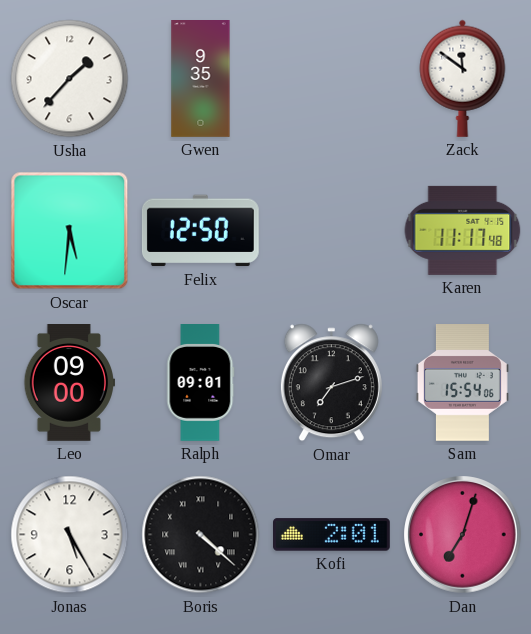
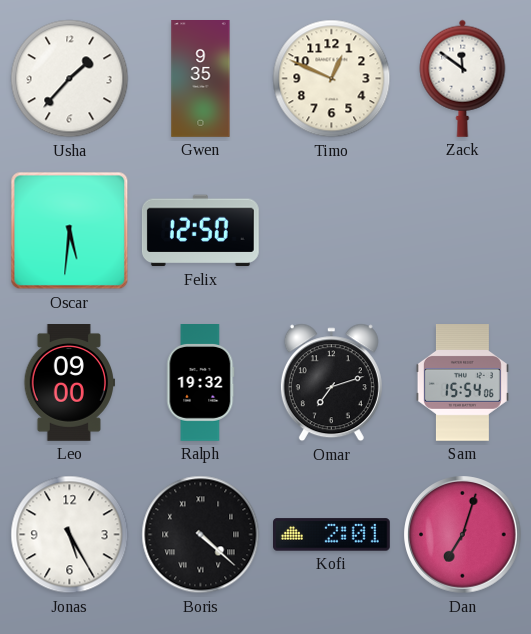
Timo: none -> 12:49 (332, 79)
Karen: 11:17 -> none (463, 230)
Ralph: 09:01 -> 19:32 (201, 383)
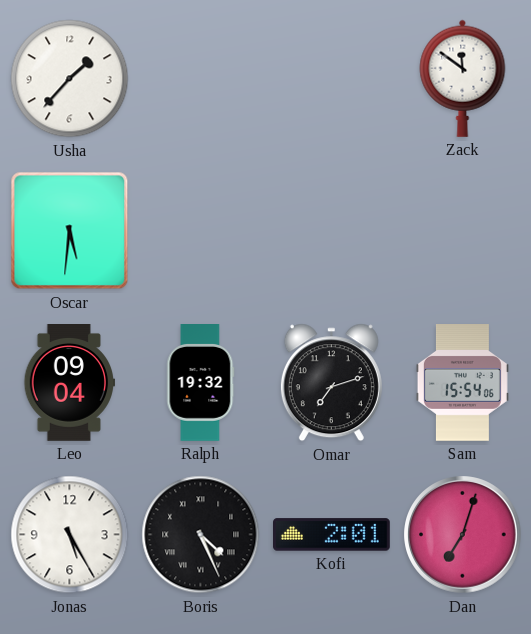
Gwen: 9:35 -> none (201, 79)
Timo: 12:49 -> none (332, 79)
Felix: 12:50 -> none (200, 231)
Leo: 09:00 -> 09:04 (70, 383)
Boris: 4:22 -> 4:26 (201, 535)
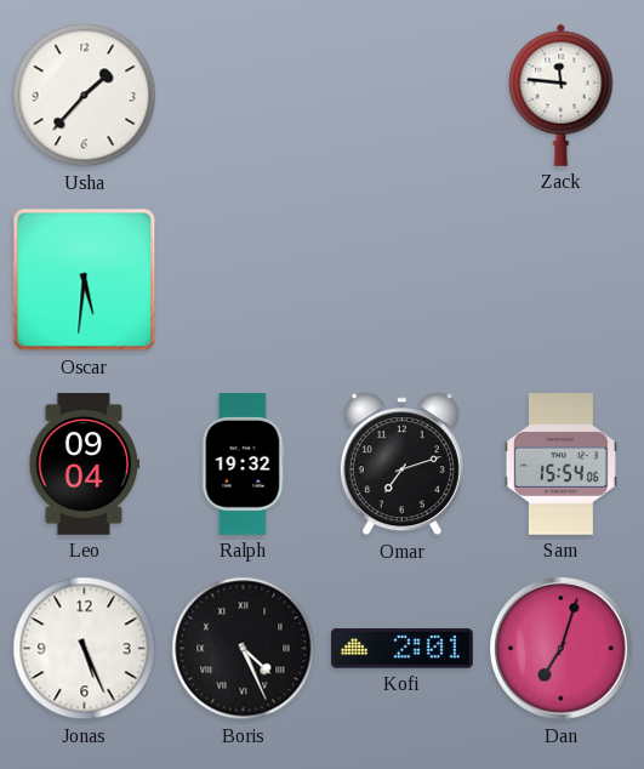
Zack: 11:51 -> 11:46 (562, 95)
Jonas: 5:25 -> 5:26 (85, 649)
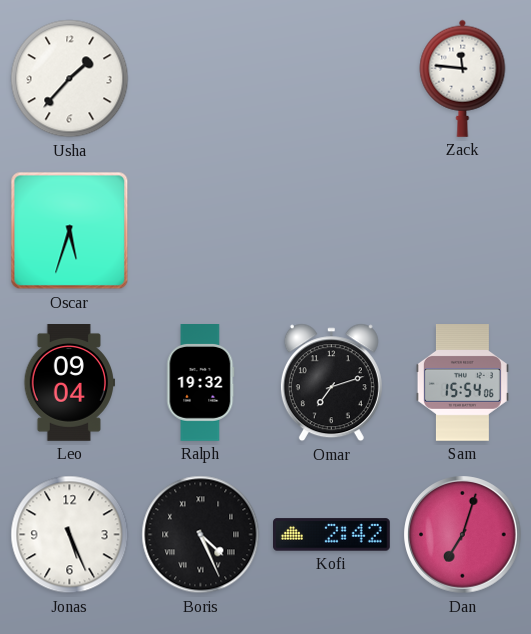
Oscar: 5:31 -> 5:33 (70, 231)
Kofi: 2:01 -> 2:42 (332, 535)
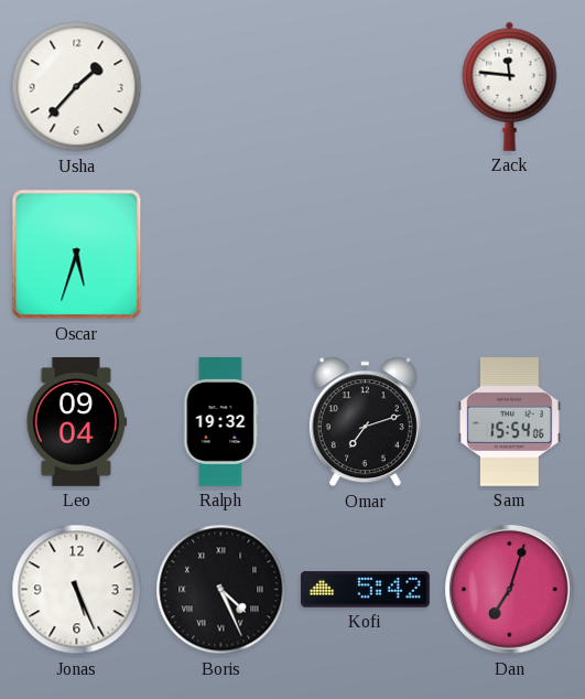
Kofi: 2:42 -> 5:42 (366, 590)
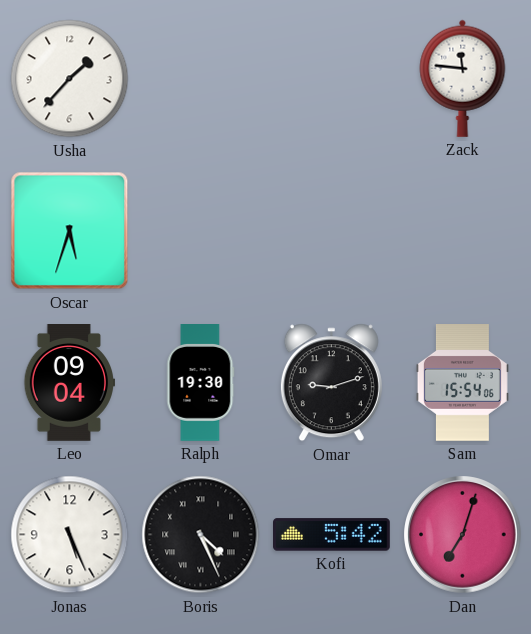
Ralph: 19:32 -> 19:30 (201, 383)
Omar: 7:12 -> 9:12 (331, 383)
